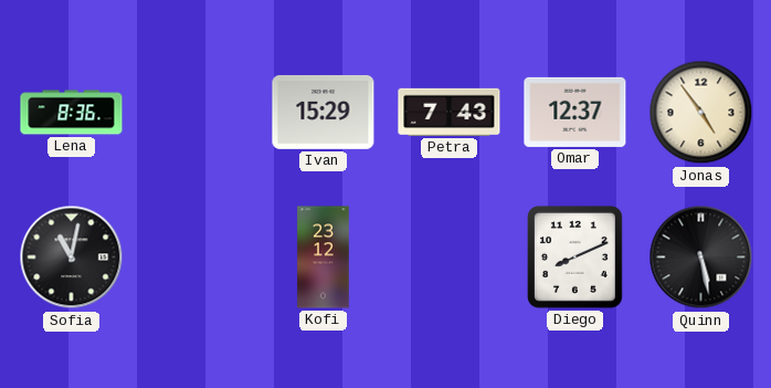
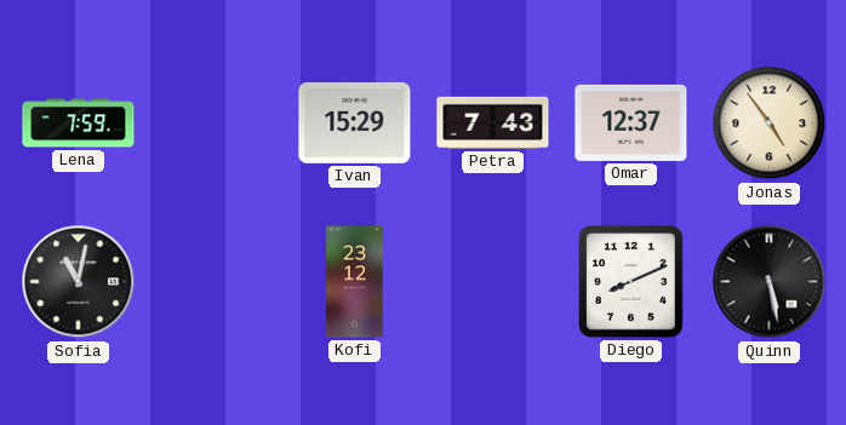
Lena: 8:36 -> 7:59 (79, 124)
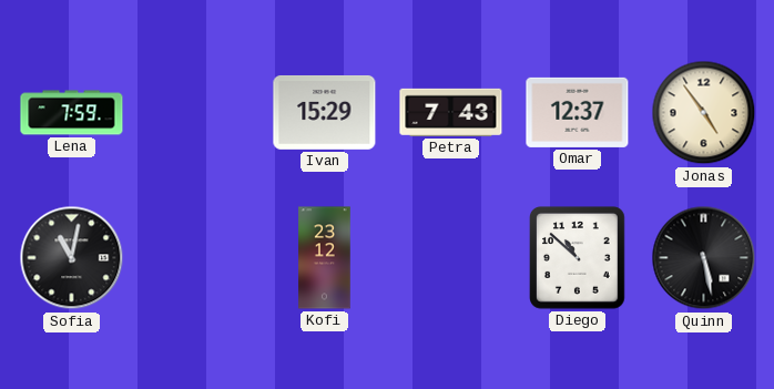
Diego: 8:11 -> 10:52 (578, 258)
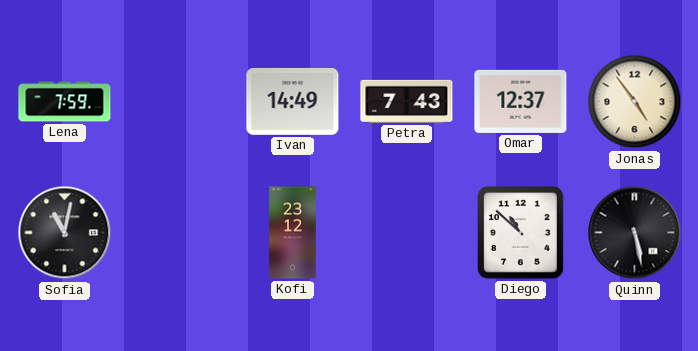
Ivan: 15:29 -> 14:49 (293, 101)
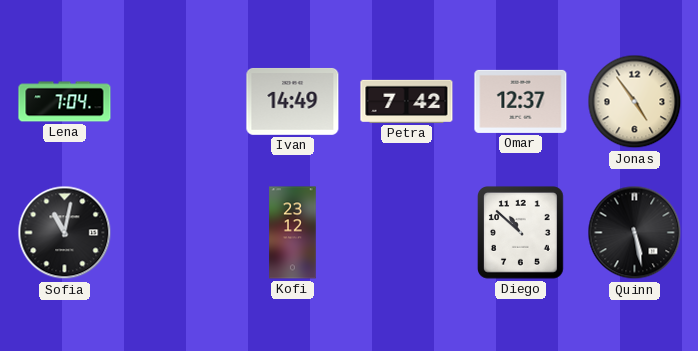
Lena: 7:59 -> 7:04 (65, 102)
Petra: 7:43 -> 7:42 (407, 101)
